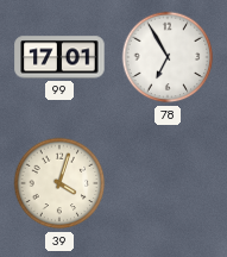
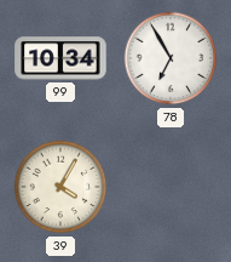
99: 17:01 -> 10:34 (60, 58)
39: 4:03 -> 4:05 (60, 187)
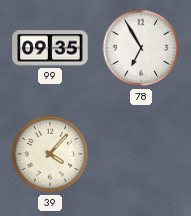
99: 10:34 -> 09:35 (50, 48)
39: 4:05 -> 4:07 (50, 154)
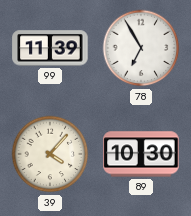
99: 09:35 -> 11:39 (50, 48)
89: none -> 10:30 (141, 154)
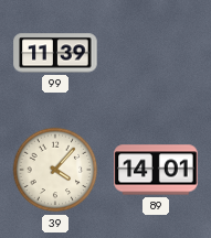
78: 6:55 -> none (141, 48)
89: 10:30 -> 14:01 (156, 170)
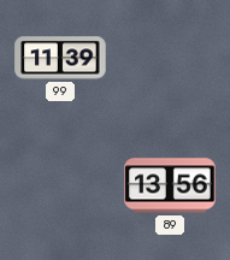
39: 4:07 -> none (55, 170)
89: 14:01 -> 13:56 (170, 185)
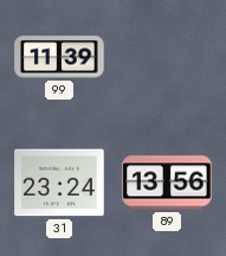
31: none -> 23:24 (59, 183)
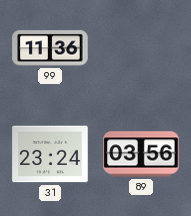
99: 11:39 -> 11:36 (50, 48)
89: 13:56 -> 03:56 (141, 154)
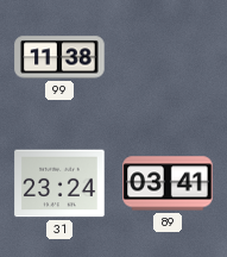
99: 11:36 -> 11:38 (59, 57)
89: 03:56 -> 03:41 (168, 183)
